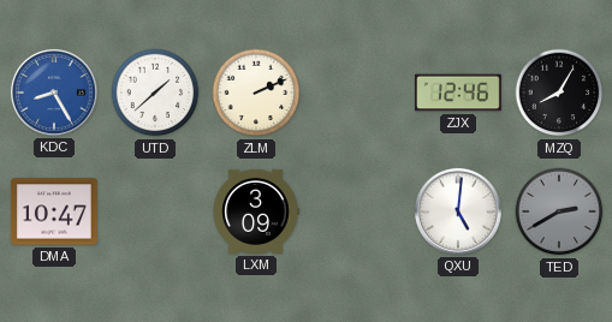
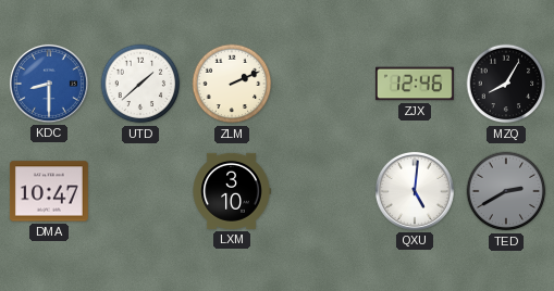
KDC: 8:25 -> 8:30 (49, 84)
LXM: 3:09 -> 3:10 (232, 191)
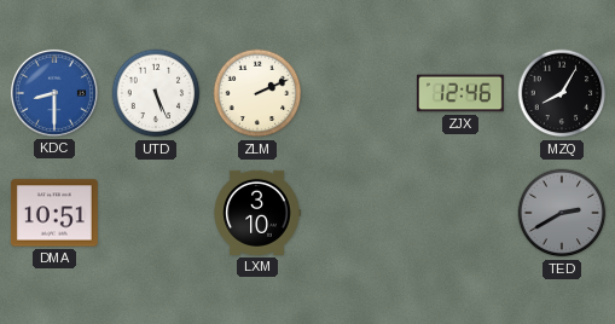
UTD: 1:38 -> 5:26 (156, 93)
DMA: 10:47 -> 10:51 (54, 213)
QXU: 5:01 -> none (415, 191)
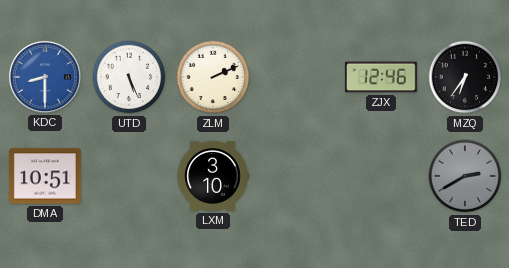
MZQ: 8:05 -> 6:36 (465, 77)
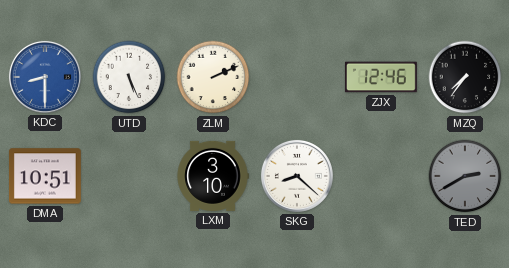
MZQ: 6:36 -> 7:36 (465, 77)
SKG: none -> 8:22 (297, 176)
